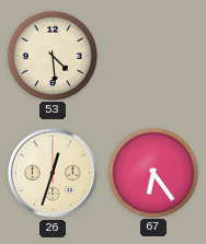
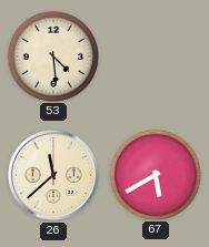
26: 12:33 -> 11:38 (53, 175)
67: 6:24 -> 5:40 (155, 174)
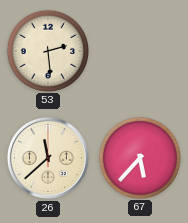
53: 4:29 -> 2:29 (47, 50)
67: 5:40 -> 5:37 (139, 157)
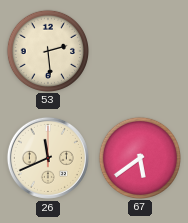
26: 11:38 -> 11:41 (48, 158)
67: 5:37 -> 5:39 (139, 157)
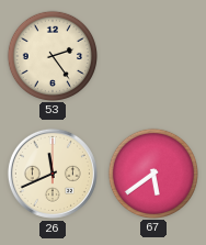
53: 2:29 -> 2:24 (51, 55)
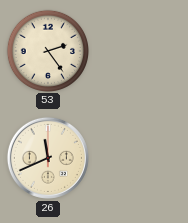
67: 5:39 -> none (152, 172)
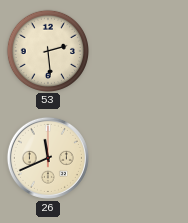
53: 2:24 -> 2:29 (47, 50)
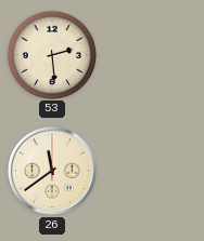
26: 11:41 -> 11:39 (52, 171)
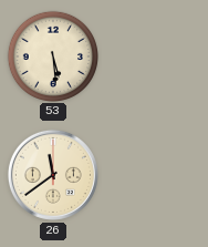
53: 2:29 -> 5:29 (52, 55)
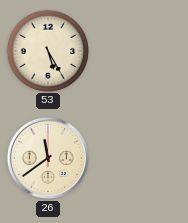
53: 5:29 -> 5:25 (47, 50)
